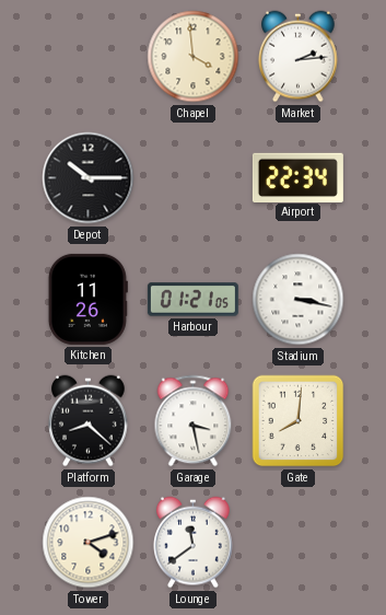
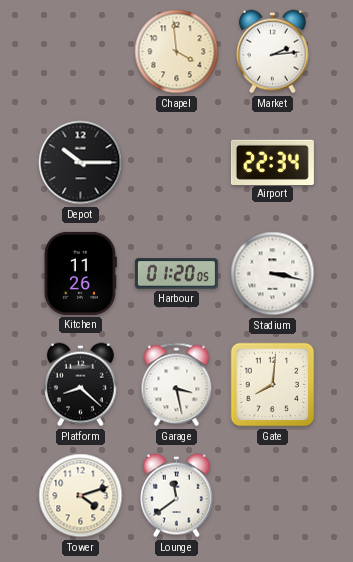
Harbour: 01:21 -> 01:20 (176, 274)
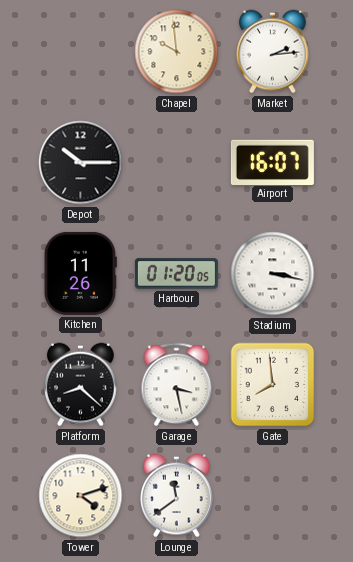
Chapel: 3:59 -> 9:59 (177, 52)
Airport: 22:34 -> 16:07 (272, 162)
Gate: 8:01 -> 7:59 (273, 385)
